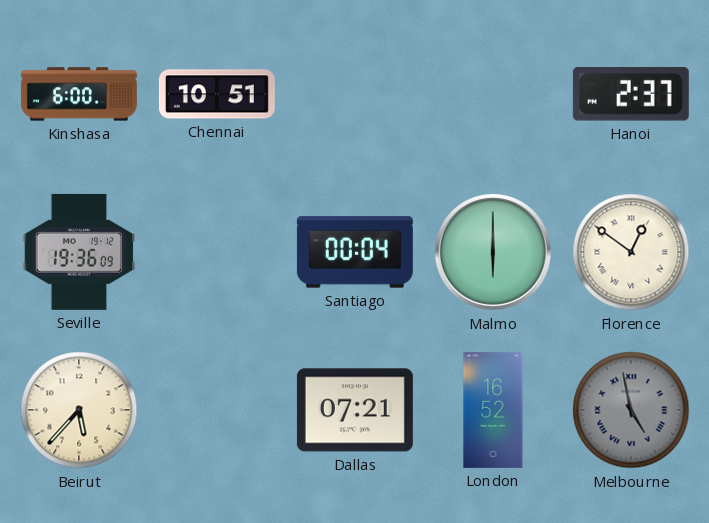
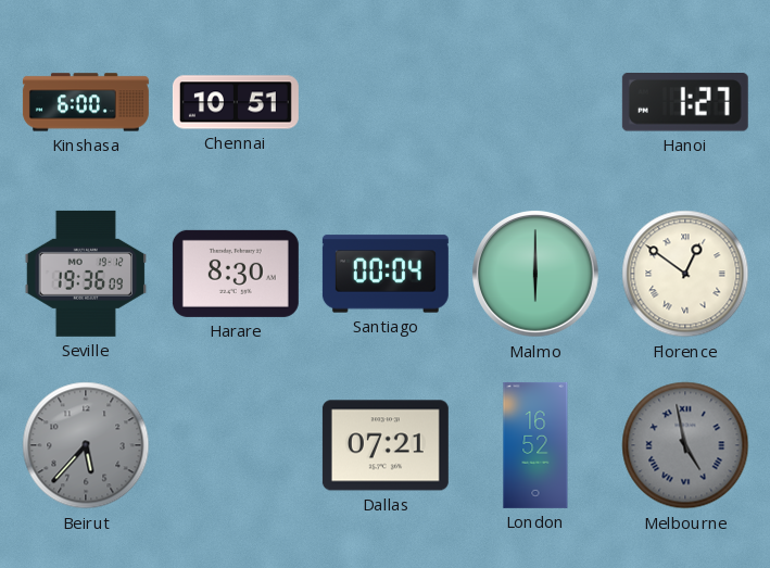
Hanoi: 2:37 -> 1:27 (685, 103)
Harare: none -> 8:30 (236, 274)
Beirut dial: cream -> grey (86, 445)
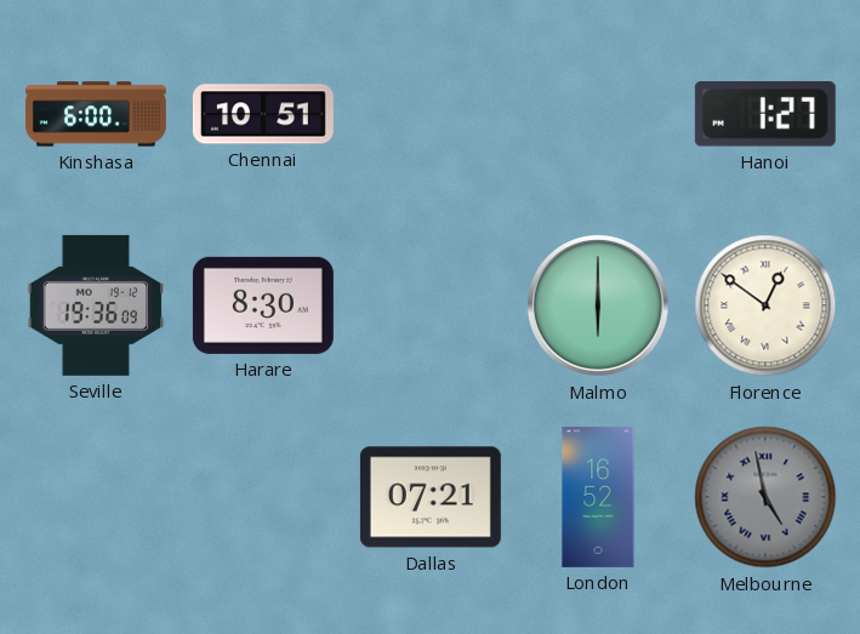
Santiago: 00:04 -> none (386, 274)
Beirut: 5:37 -> none (86, 445)
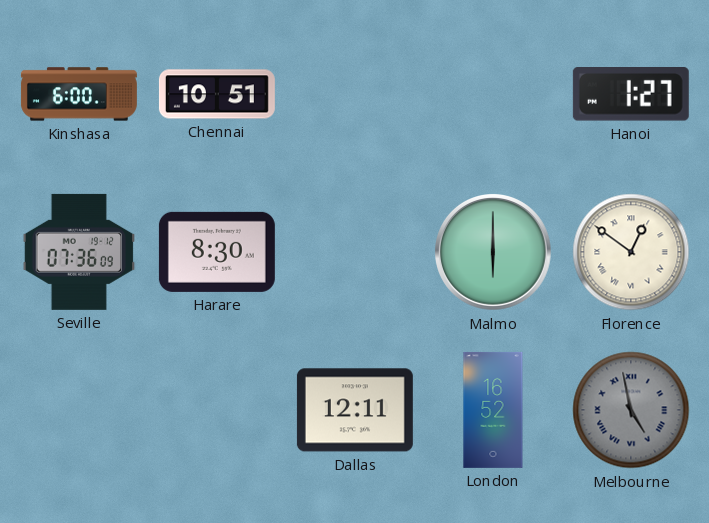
Seville: 19:36 -> 07:36 (79, 252)
Dallas: 07:21 -> 12:11 (355, 410)
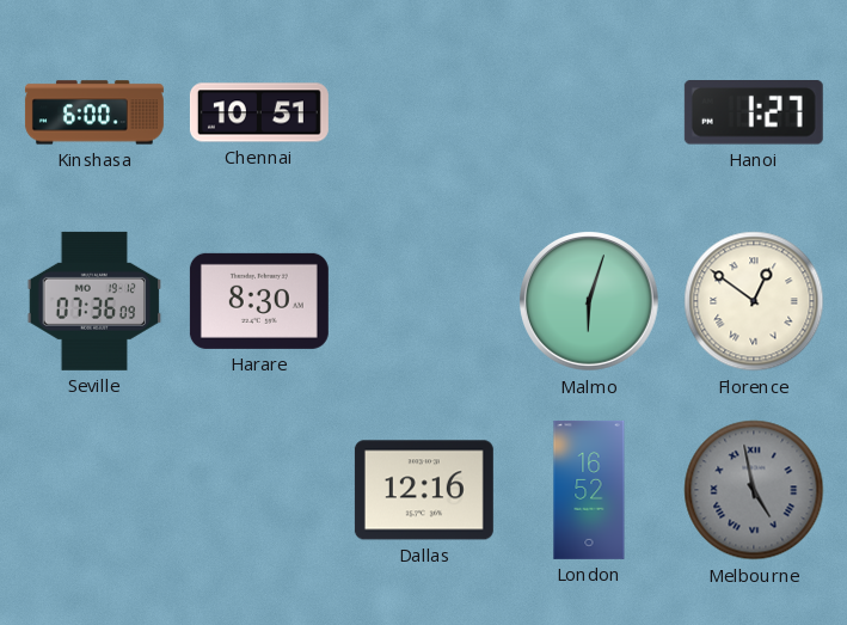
Malmo: 6:00 -> 6:03 (590, 302)
Dallas: 12:11 -> 12:16 (424, 490)
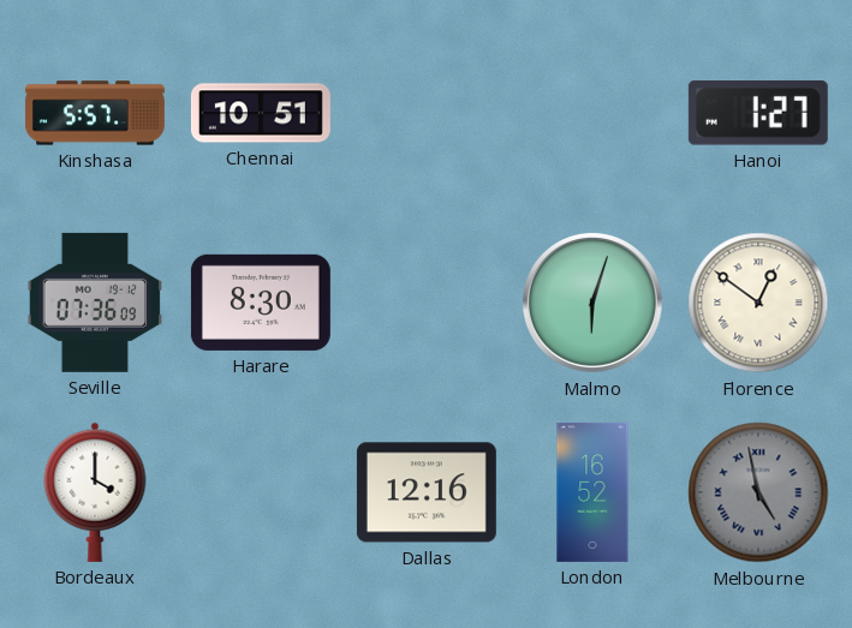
Kinshasa: 6:00 -> 5:57 (95, 113)
Bordeaux: none -> 4:00 (95, 492)
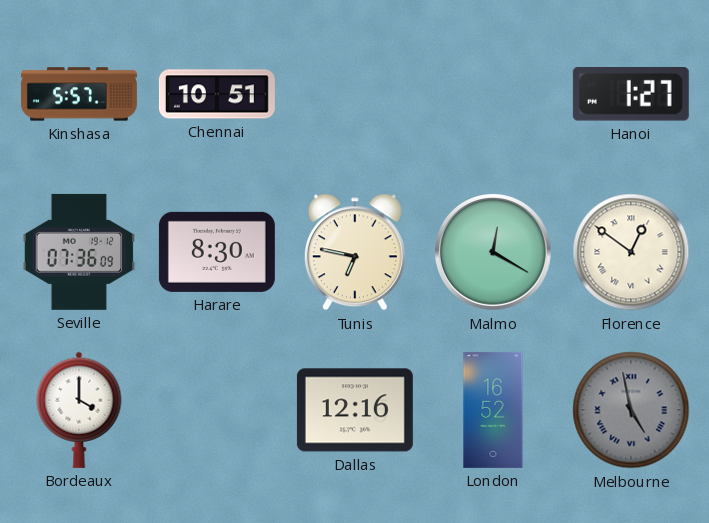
Tunis: none -> 6:47 (355, 252)
Malmo: 6:03 -> 12:20 (494, 253)
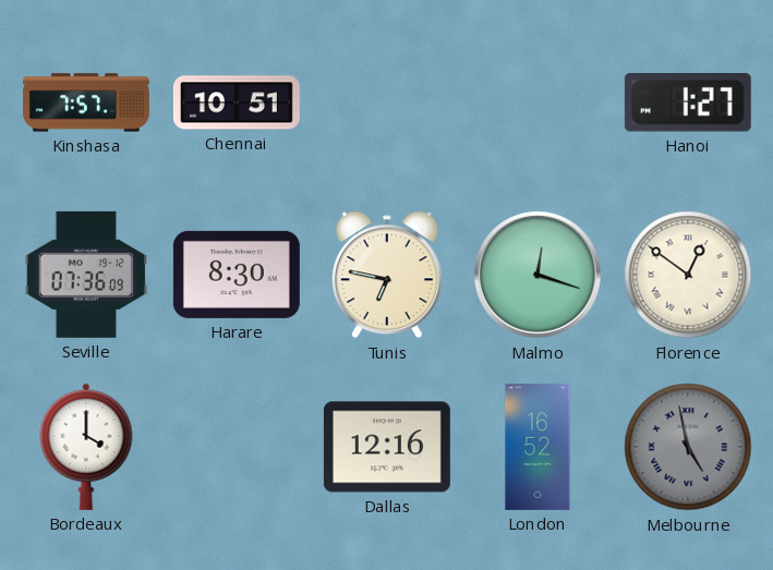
Kinshasa: 5:57 -> 7:57 (86, 102)
Malmo: 12:20 -> 12:18 (539, 276)
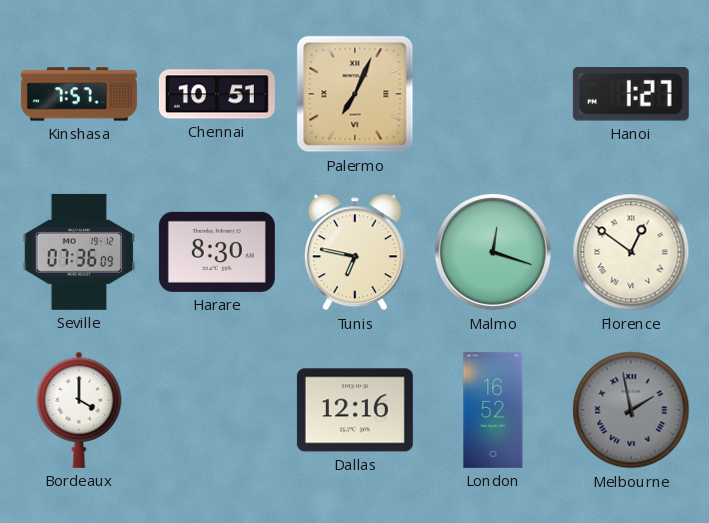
Palermo: none -> 7:04 (355, 94)
Melbourne: 4:58 -> 1:58 (631, 410)
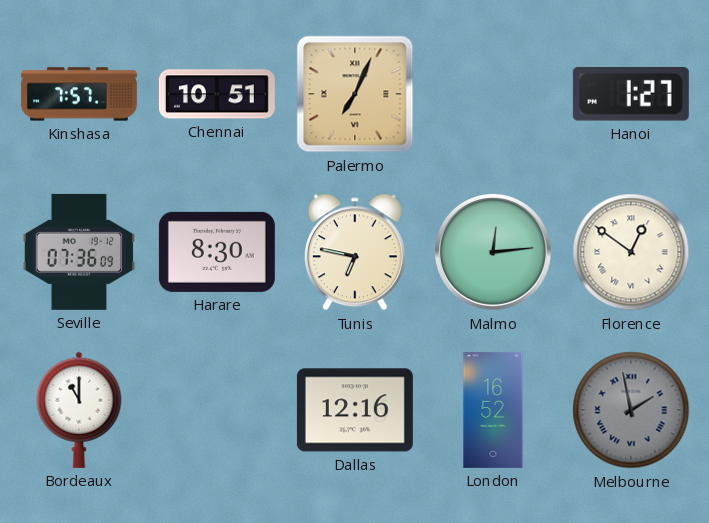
Malmo: 12:18 -> 12:14 (494, 253)
Bordeaux: 4:00 -> 11:00 (79, 410)
